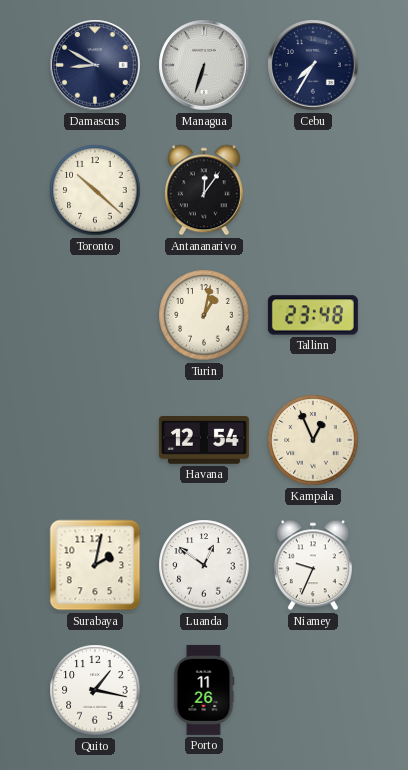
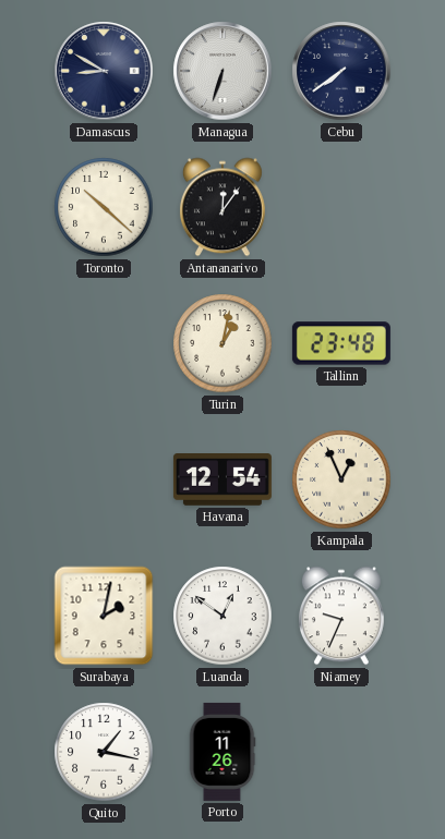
Cebu: 7:35 -> 7:39 (341, 71)
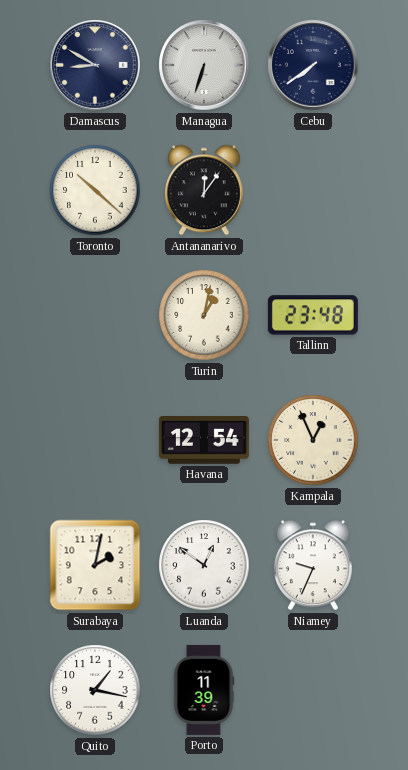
Porto: 11:26 -> 11:39 (204, 690)
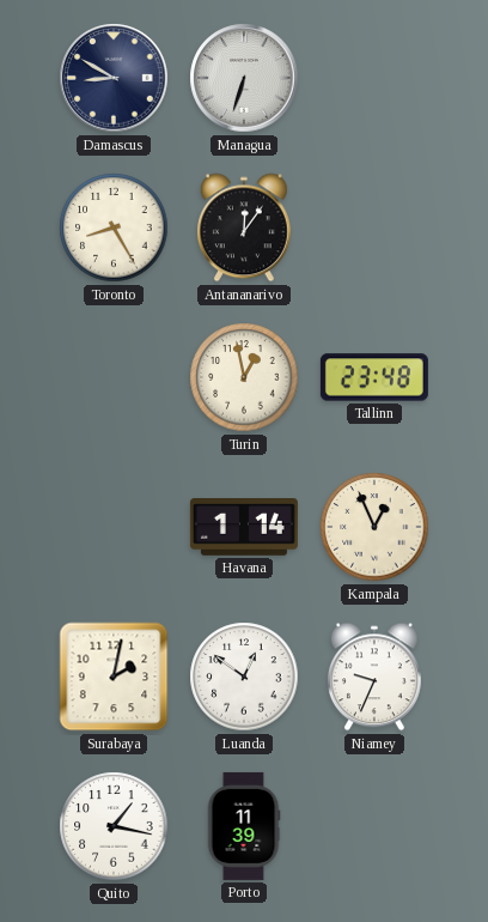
Cebu: 7:39 -> none (313, 65)
Toronto: 10:22 -> 8:25 (114, 228)
Turin: 1:02 -> 12:58 (244, 377)
Havana: 12:54 -> 1:14 (244, 528)
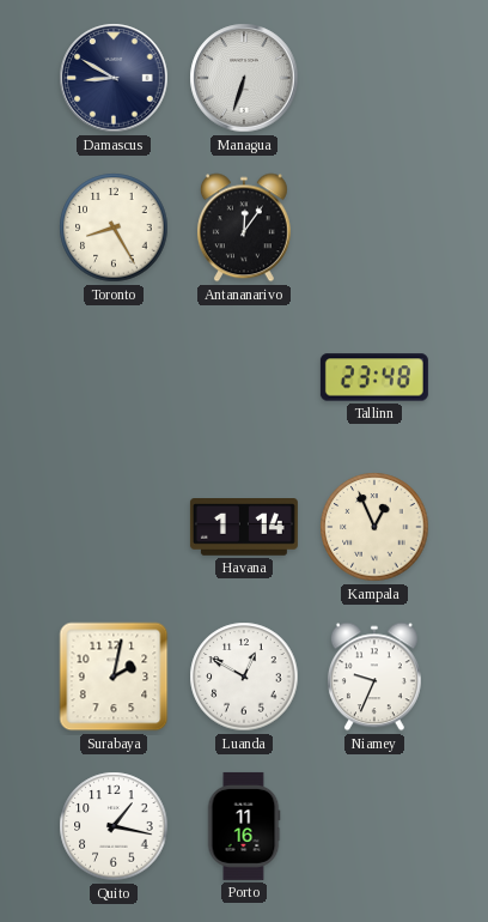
Turin: 12:58 -> none (244, 377)
Luanda: 12:51 -> 12:50 (244, 677)
Porto: 11:39 -> 11:16 (244, 826)
